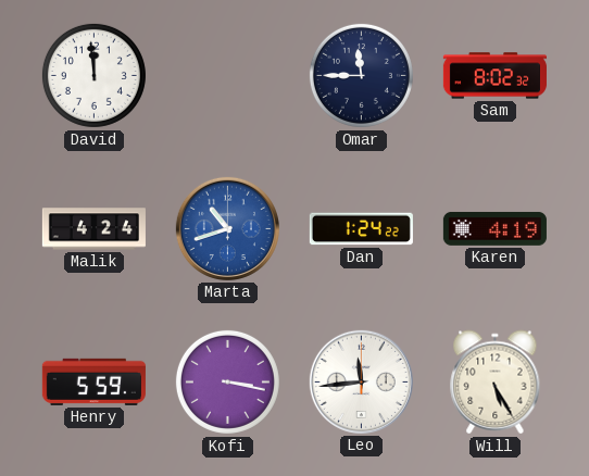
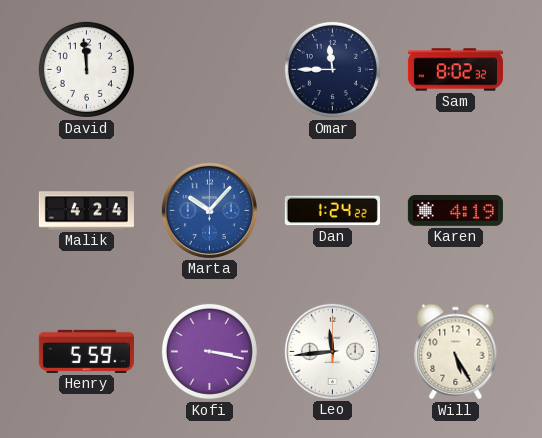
Marta: 10:42 -> 10:07 (209, 210)
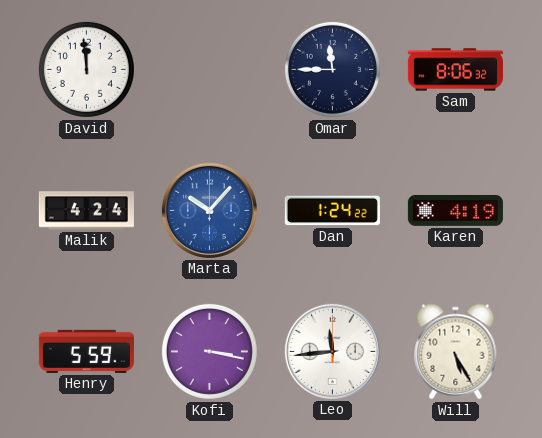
Sam: 8:02 -> 8:06 (455, 70)
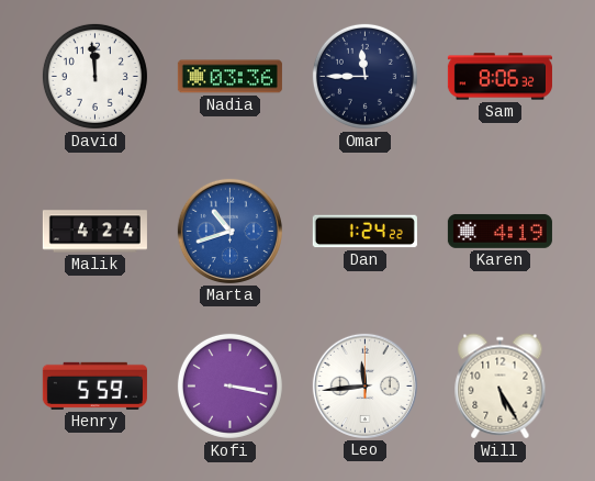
Nadia: none -> 03:36 (229, 77)
Marta: 10:07 -> 10:42 (229, 231)
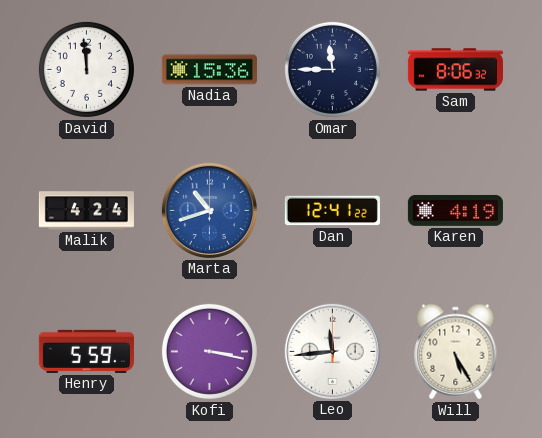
Nadia: 03:36 -> 15:36 (209, 70)
Dan: 1:24 -> 12:41 (332, 211)
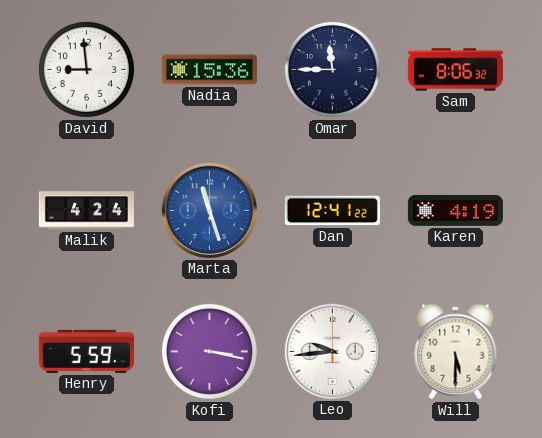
David: 11:59 -> 8:59 (86, 69)
Marta: 10:42 -> 11:27 (209, 210)
Leo: 11:44 -> 9:44 (332, 351)
Will: 5:25 -> 5:30 (456, 352)
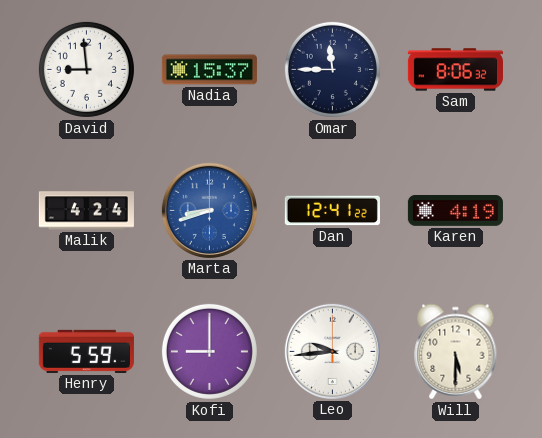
Nadia: 15:36 -> 15:37 (209, 70)
Marta: 11:27 -> 8:42 (209, 210)
Kofi: 3:17 -> 9:00 (209, 351)
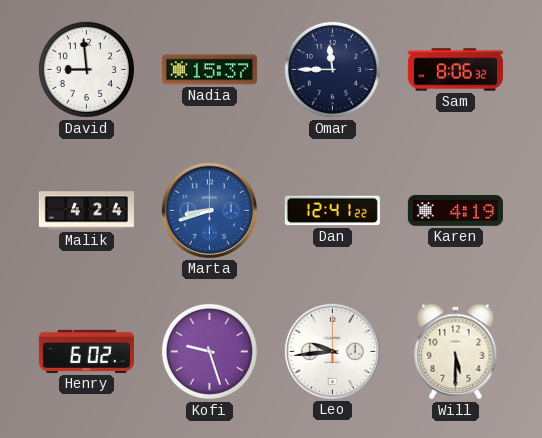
Henry: 5:59 -> 6:02 (86, 351)
Kofi: 9:00 -> 9:27 (209, 351)
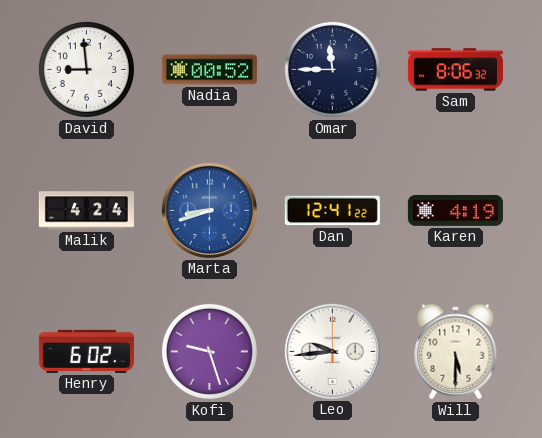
Nadia: 15:37 -> 00:52 (209, 70)
